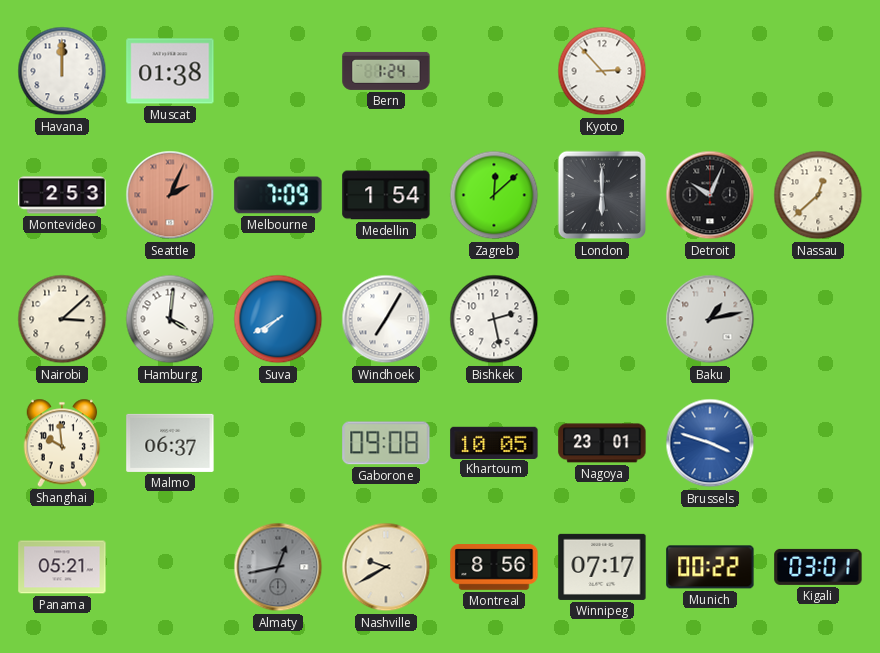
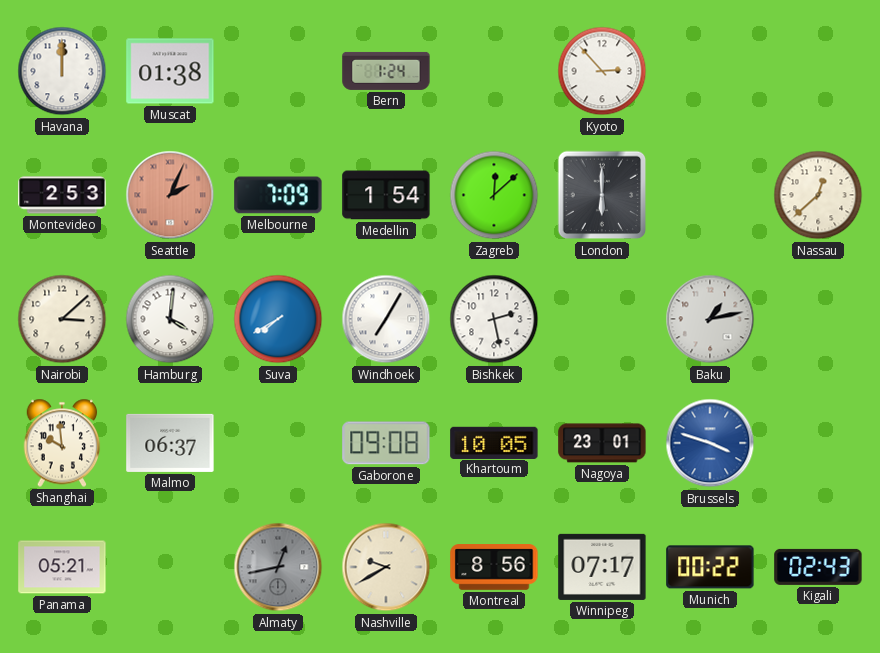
Detroit: 10:04 -> none (710, 195)
Kigali: 03:01 -> 02:43 (818, 567)
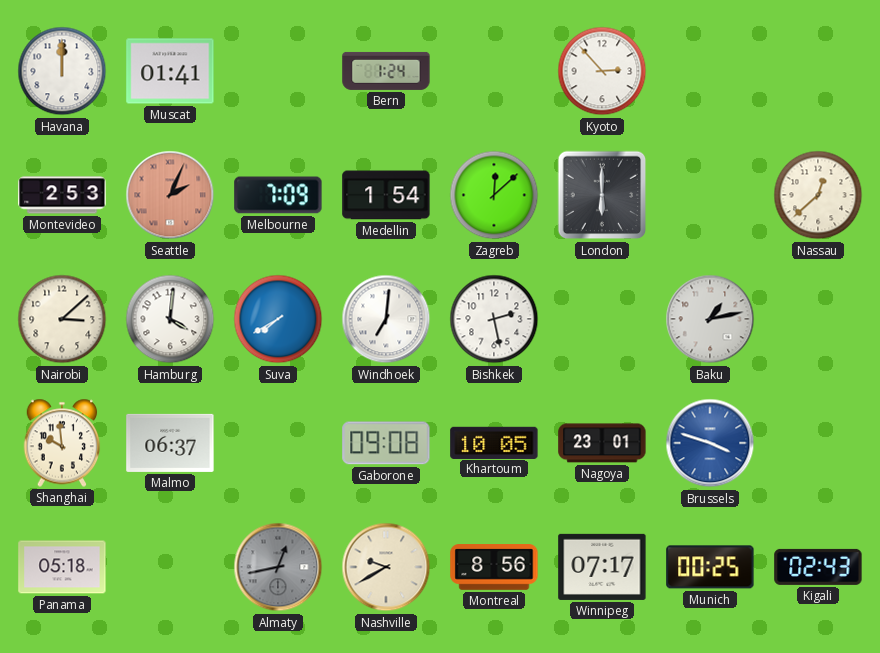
Muscat: 01:38 -> 01:41 (170, 71)
Windhoek: 7:05 -> 7:01 (386, 319)
Panama: 05:21 -> 05:18 (62, 567)
Munich: 00:22 -> 00:25 (710, 567)
